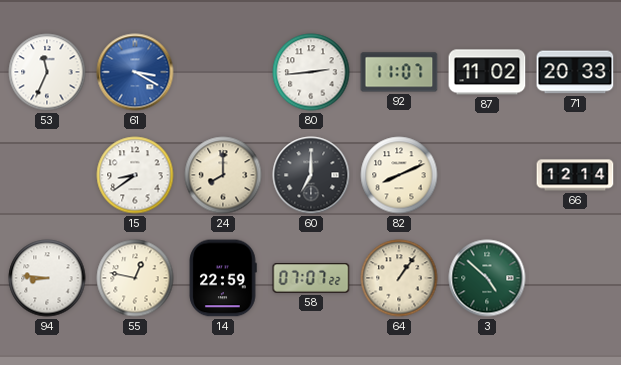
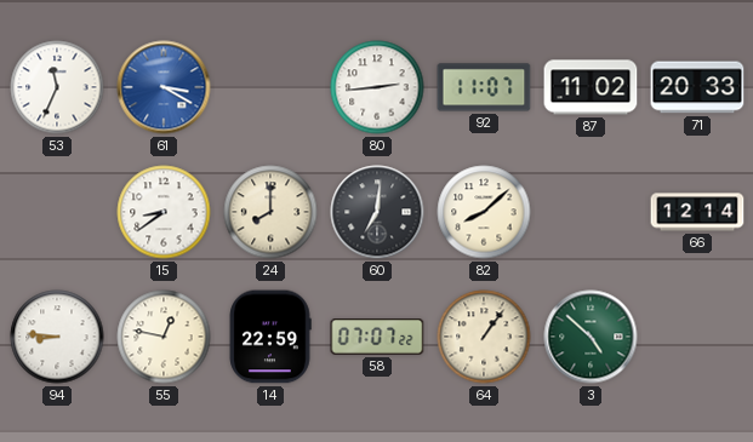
60: 7:00 -> 7:01 (377, 212)
82: 8:11 -> 8:08 (484, 212)
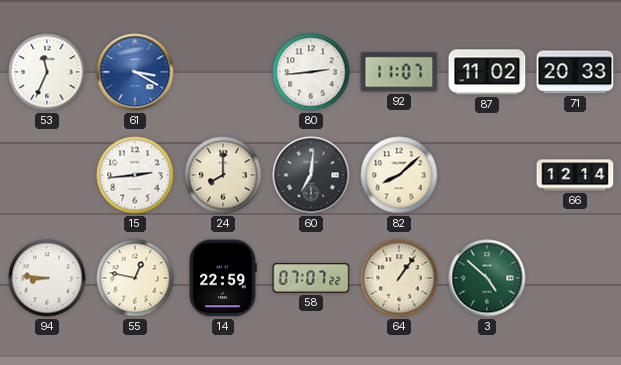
15: 8:39 -> 2:44 (135, 175)
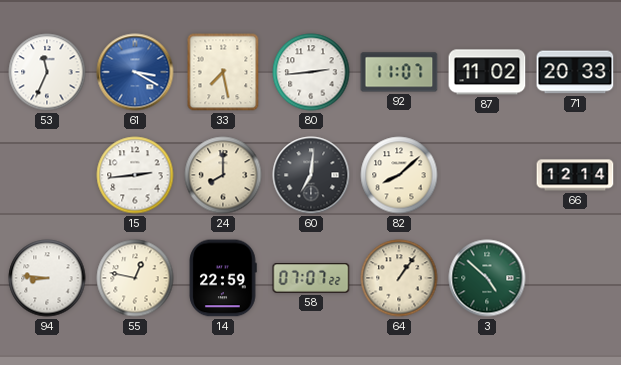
33: none -> 7:28 (223, 72)
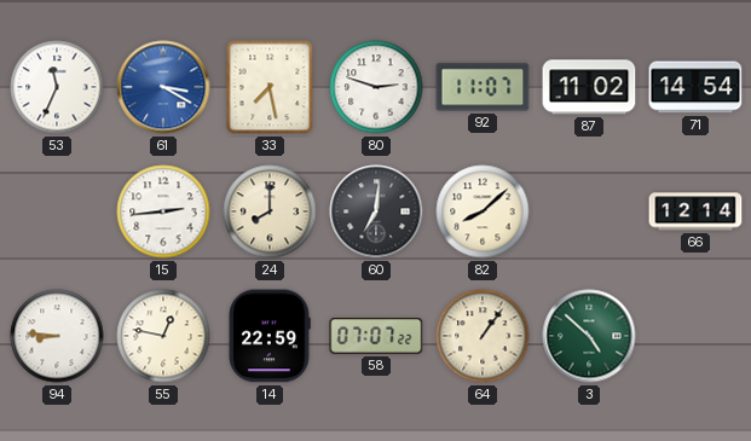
80: 2:44 -> 2:48 (376, 87)
71: 20:33 -> 14:54 (695, 87)
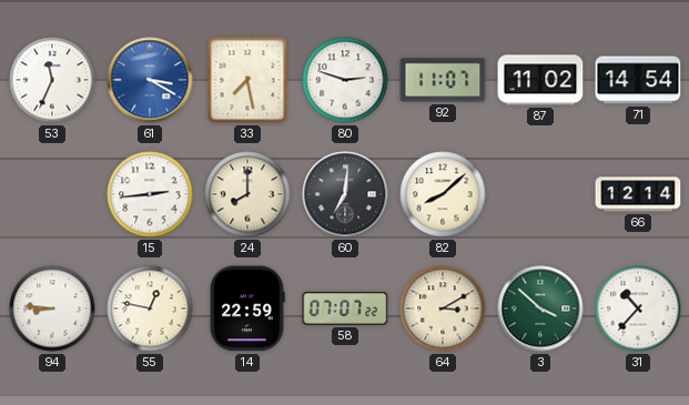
64: 1:06 -> 3:10 (443, 308)
3: 4:52 -> 3:52 (540, 308)
31: none -> 10:37 (638, 308)
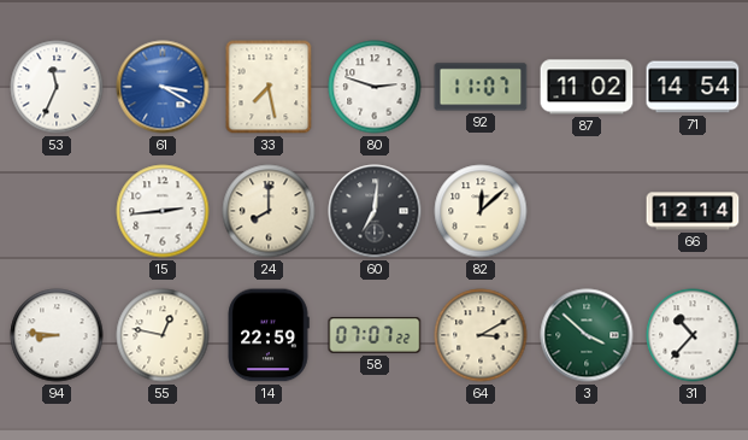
82: 8:08 -> 12:08 (481, 211)
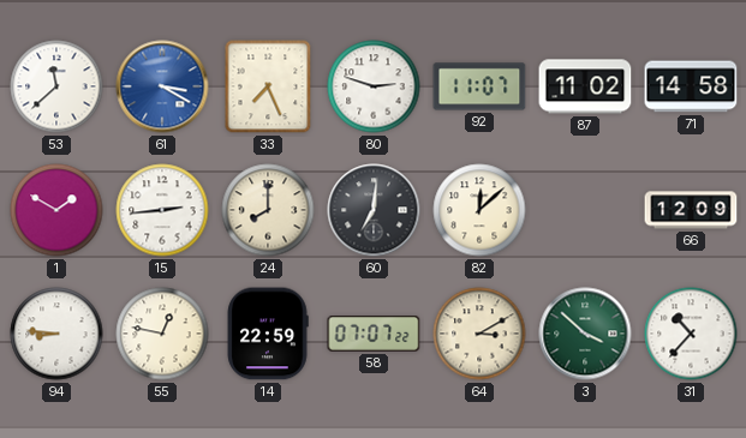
53: 11:34 -> 11:38 (56, 86)
33: 7:28 -> 7:26 (268, 86)
71: 14:54 -> 14:58 (691, 86)
1: none -> 1:50 (56, 210)
66: 12:14 -> 12:09 (691, 210)
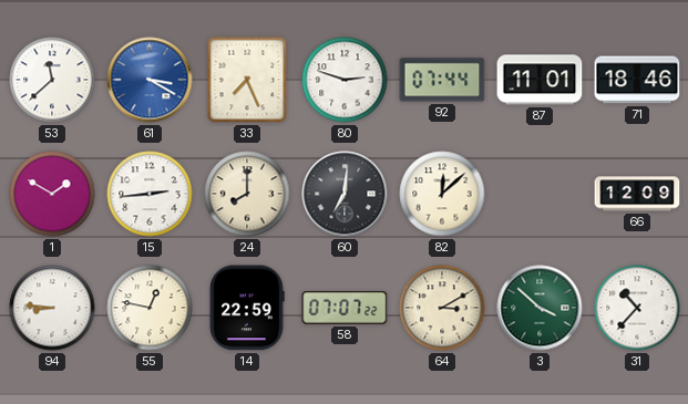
92: 11:07 -> 07:44 (442, 80)
87: 11:02 -> 11:01 (540, 80)
71: 14:58 -> 18:46 (637, 80)
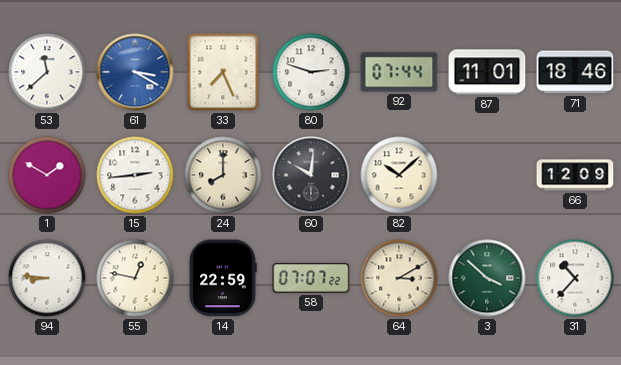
60: 7:01 -> 10:01 (311, 175)
82: 12:08 -> 10:08 (399, 175)
